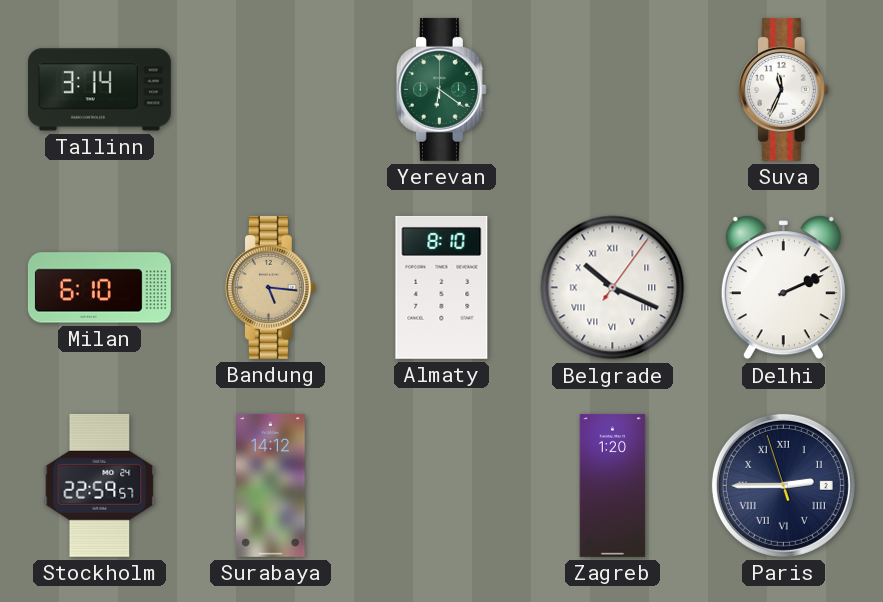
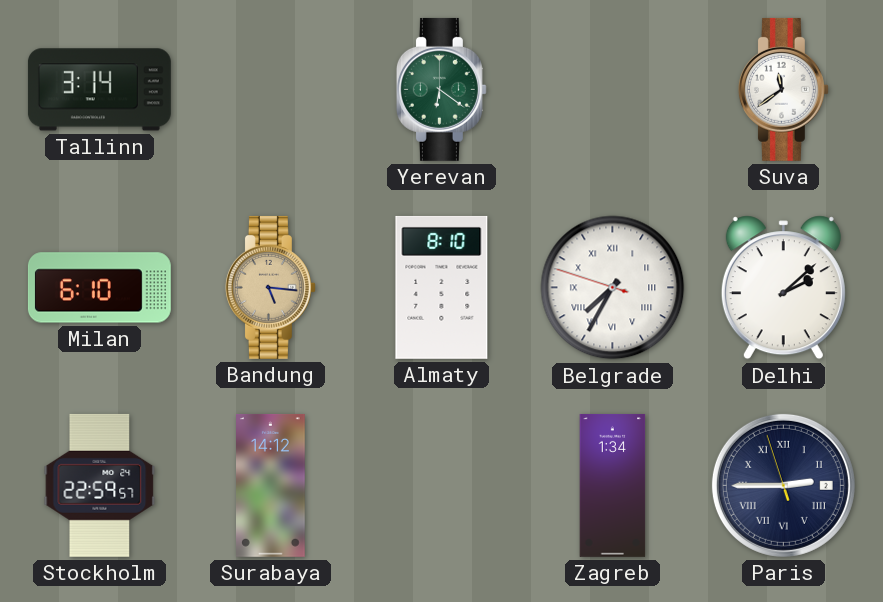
Suva: 11:34 -> 11:39 (783, 89)
Belgrade: 10:19 -> 7:34 (613, 288)
Delhi: 2:11 -> 2:08 (783, 288)
Zagreb: 1:20 -> 1:34 (613, 485)
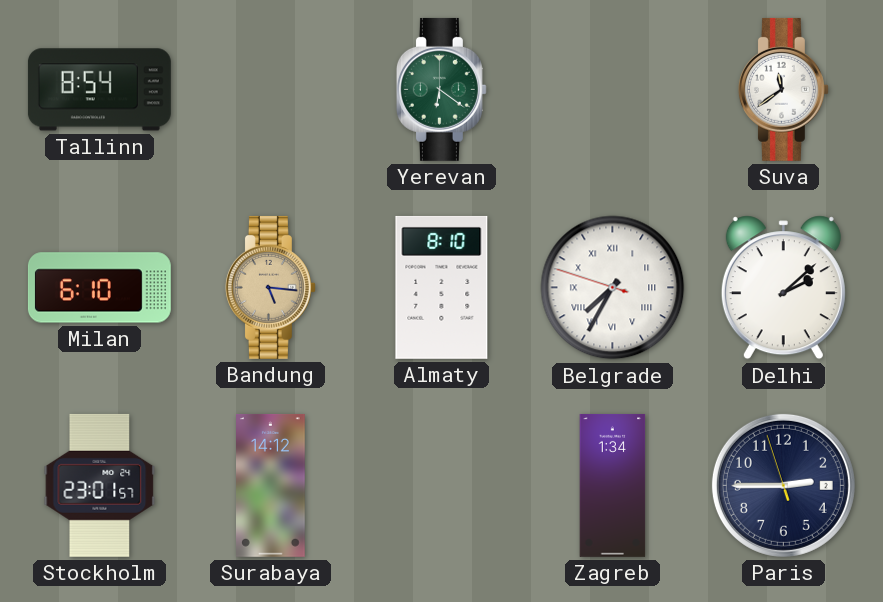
Tallinn: 3:14 -> 8:54 (99, 90)
Stockholm: 22:59 -> 23:01 (100, 485)
Paris numerals: Roman -> Arabic (783, 485)
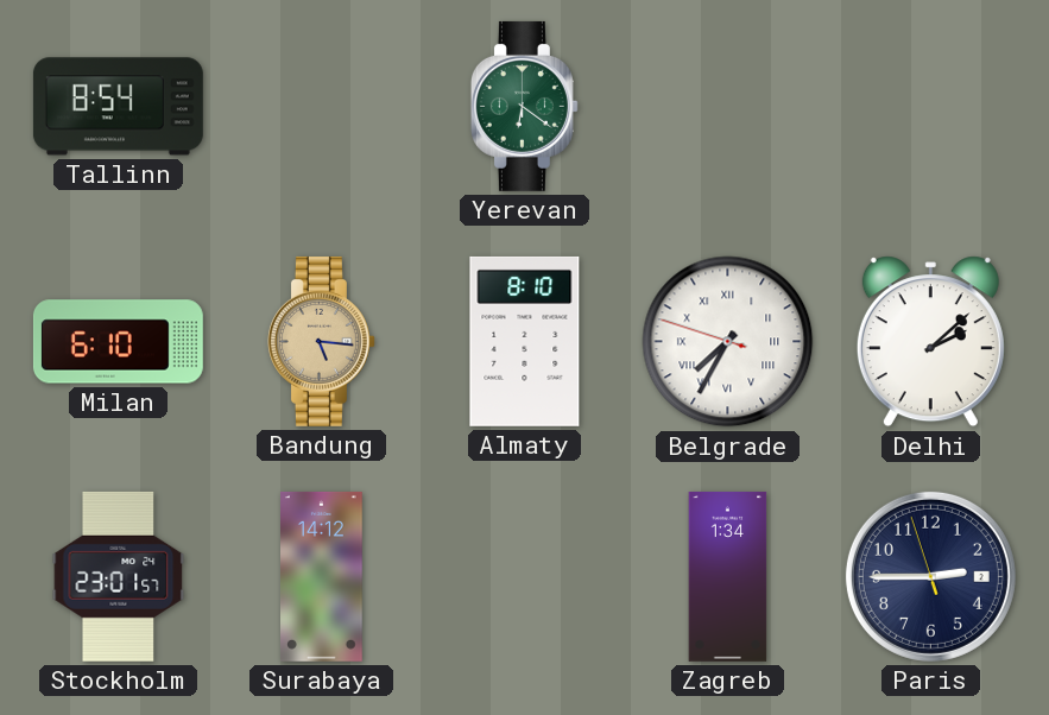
Suva: 11:39 -> none (783, 89)
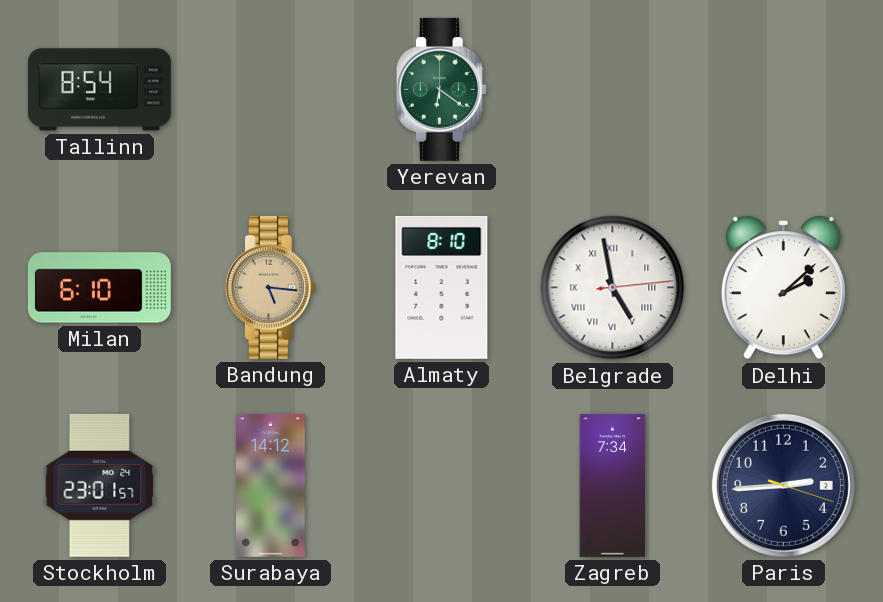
Belgrade: 7:34 -> 4:58 (613, 288)
Zagreb: 1:34 -> 7:34 (613, 485)
Paris: 2:44:57 -> 2:44:18 (783, 485)
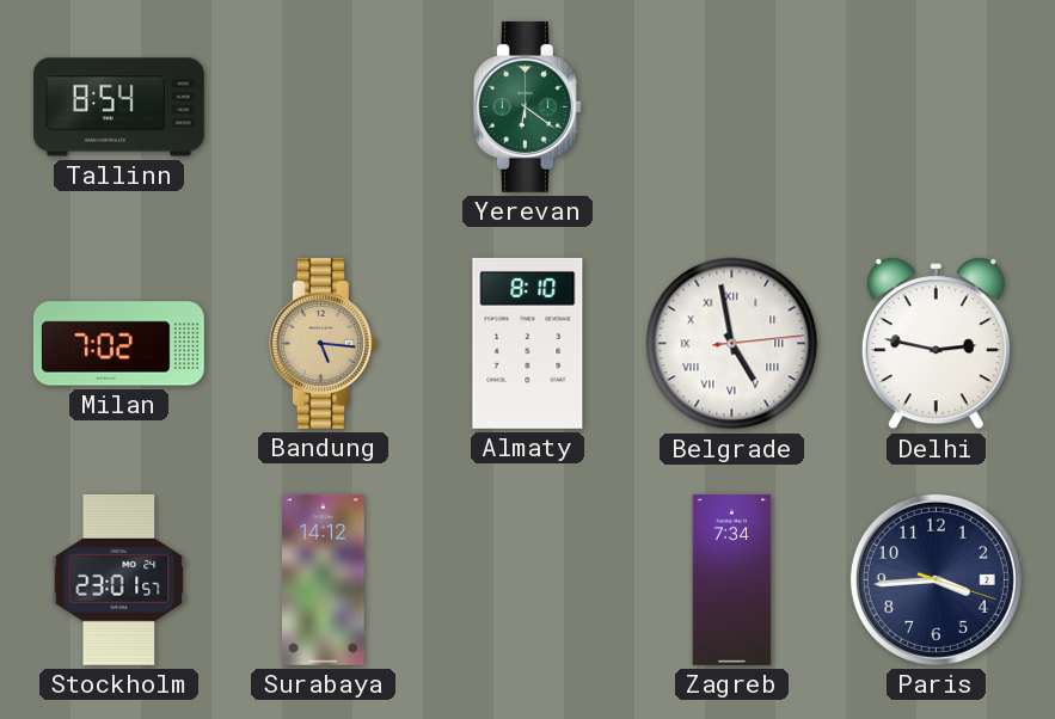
Milan: 6:10 -> 7:02 (118, 344)
Delhi: 2:08 -> 2:47 (936, 344)
Paris: 2:44 -> 3:44 (936, 579)
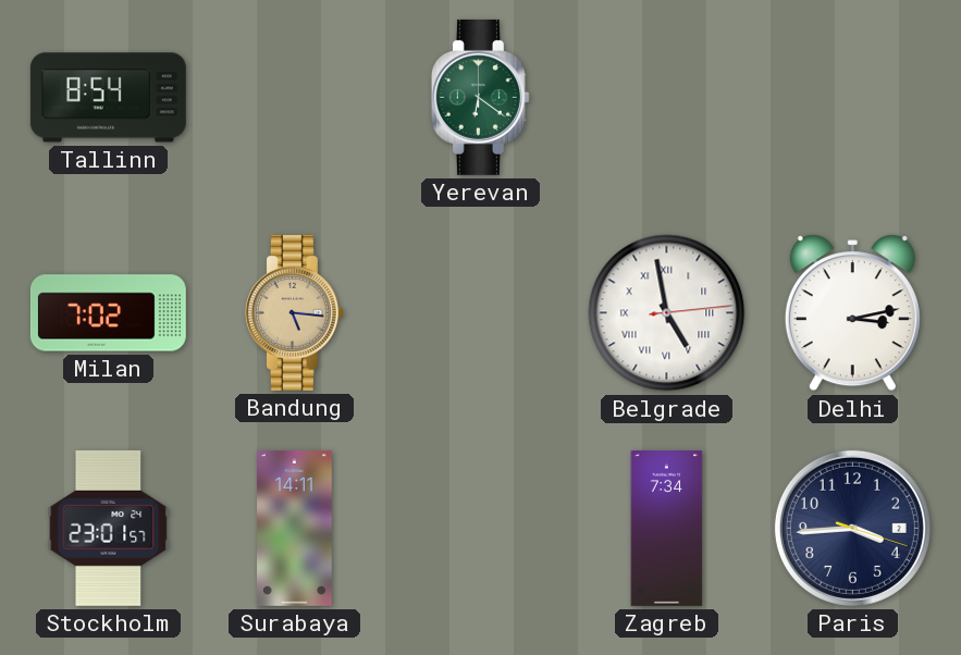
Almaty: 8:10 -> none (528, 343)
Delhi: 2:47 -> 3:13 (852, 313)
Surabaya: 14:12 -> 14:11 (295, 528)
